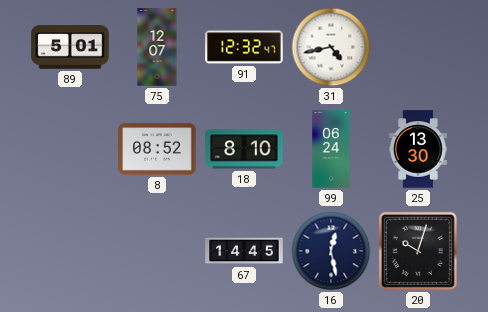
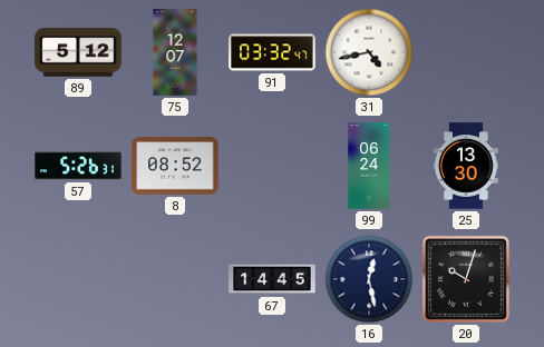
89: 5:01 -> 5:12 (78, 52)
91: 12:32 -> 03:32 (272, 52)
57: none -> 5:26 (78, 166)
18: 8:10 -> none (244, 149)
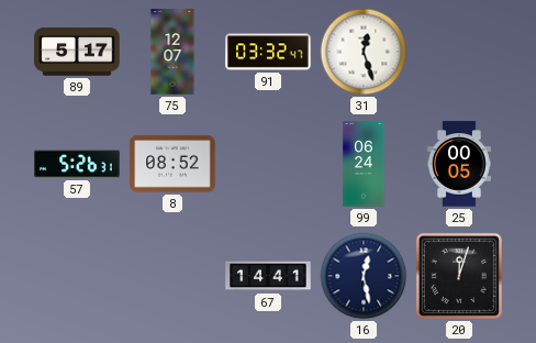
89: 5:12 -> 5:17 (77, 52)
31: 4:43 -> 12:27 (364, 52)
25: 13:30 -> 00:05 (459, 164)
67: 14:45 -> 14:41 (268, 276)
20: 10:03 -> 12:03 (459, 276)
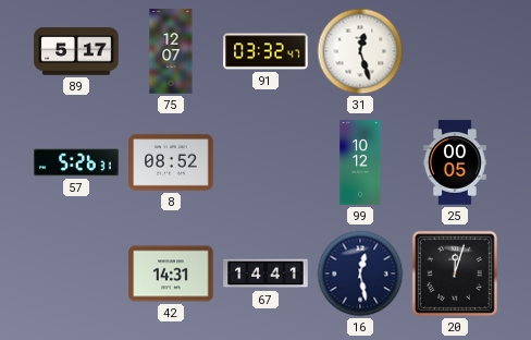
99: 06:24 -> 10:12 (360, 162)
42: none -> 14:31 (171, 274)
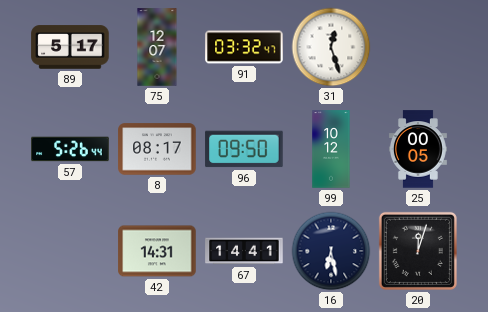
57: 5:26:31 -> 5:26:44 (70, 149)
8: 08:52 -> 08:17 (157, 149)
96: none -> 09:50 (244, 149)
16: 12:28 -> 6:28 (331, 251)
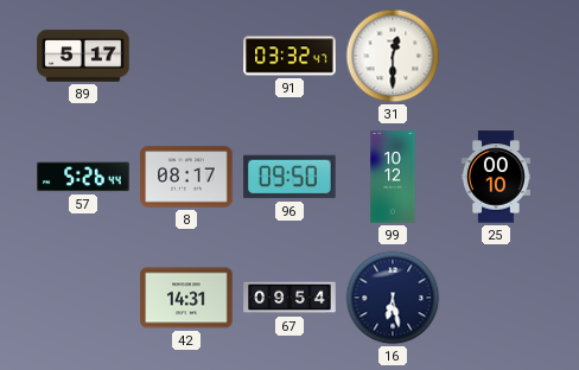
75: 12:07 -> none (157, 47)
31: 12:27 -> 12:30 (393, 56)
25: 00:05 -> 00:10 (496, 177)
67: 14:41 -> 09:54 (289, 298)
20: 12:03 -> none (418, 251)
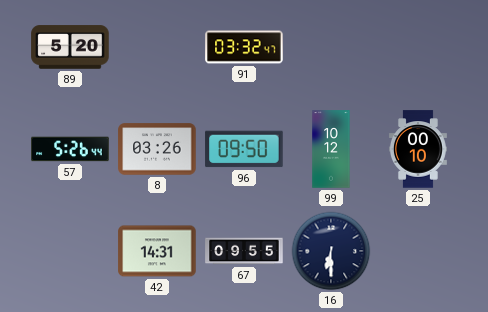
89: 5:17 -> 5:20 (70, 47)
31: 12:30 -> none (393, 56)
8: 08:17 -> 03:26 (157, 149)
67: 09:54 -> 09:55 (244, 251)
16: 6:28 -> 6:30 (331, 251)
